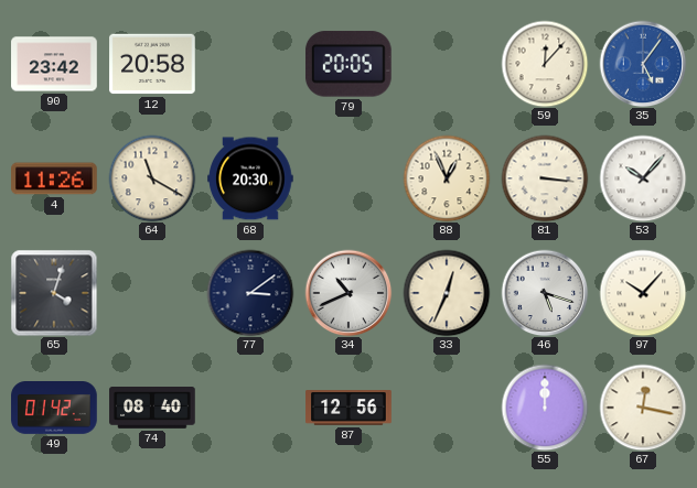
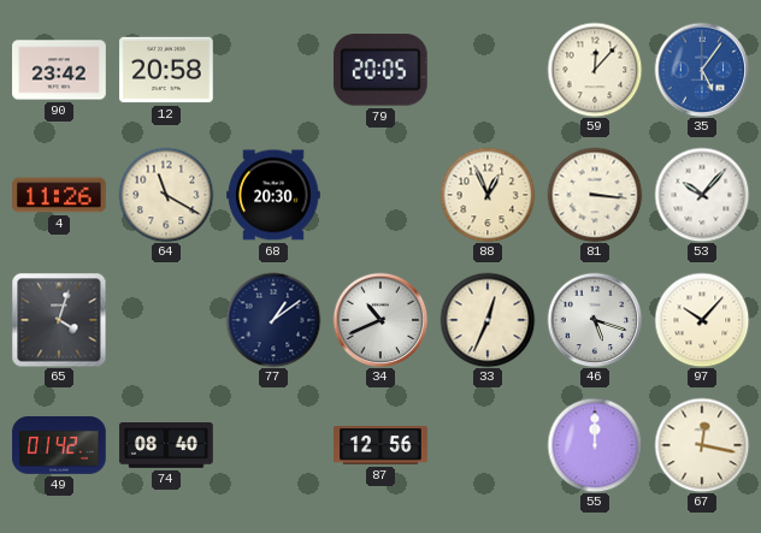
77: 3:09 -> 1:09 (273, 320)
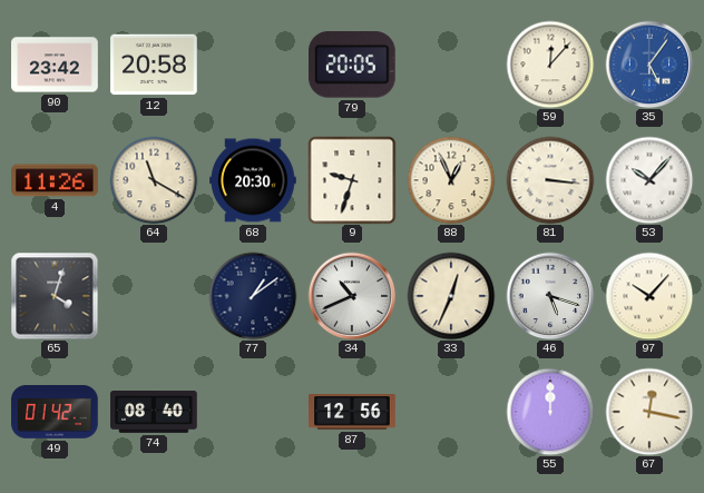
9: none -> 9:33 (352, 180)
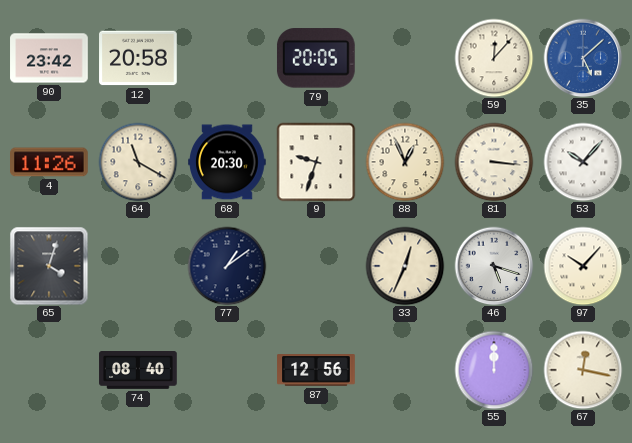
35: 5:06 -> 5:08 (583, 58)
34: 10:41 -> none (352, 296)
49: 01:42 -> none (55, 413)
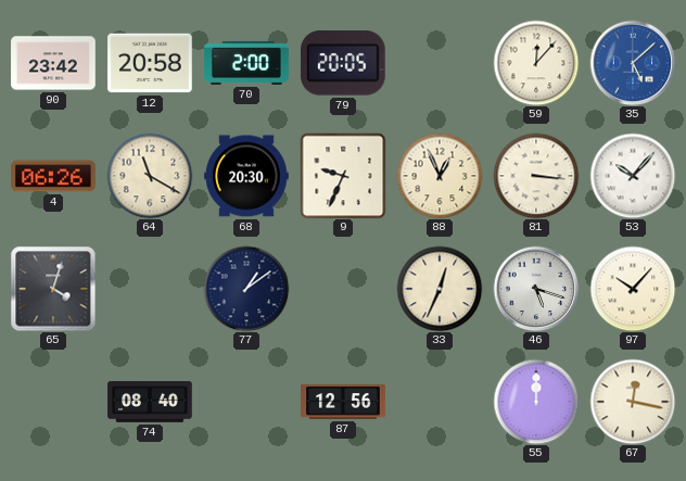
70: none -> 2:00 (246, 63)
4: 11:26 -> 06:26 (53, 176)
9: 9:33 -> 9:34 (343, 176)
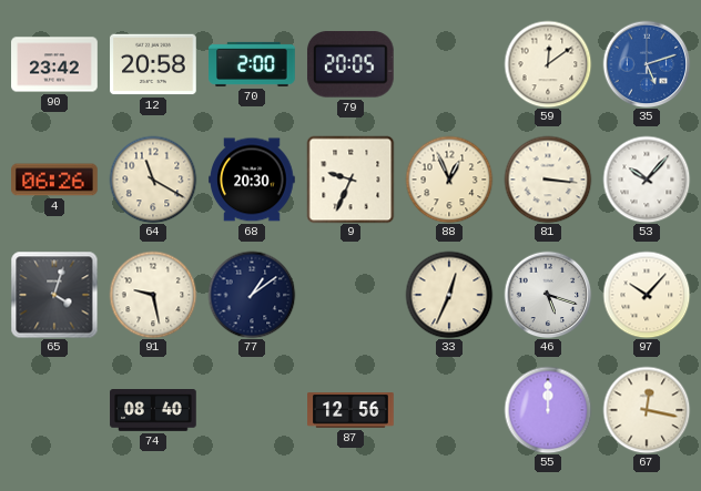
59: 12:07 -> 12:09 (548, 64)
35: 5:08 -> 5:12 (647, 64)
91: none -> 9:28 (153, 295)
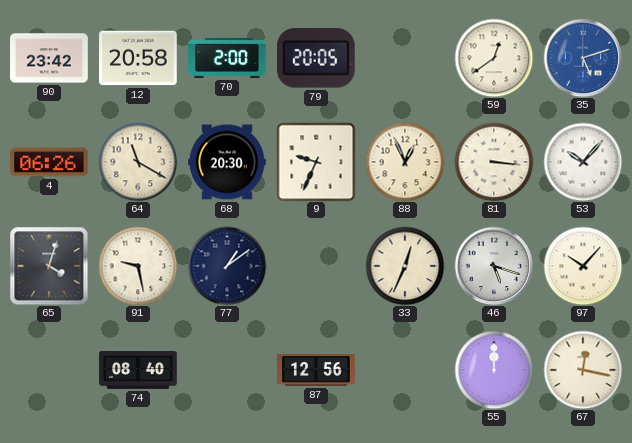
59: 12:09 -> 12:39 (494, 58)
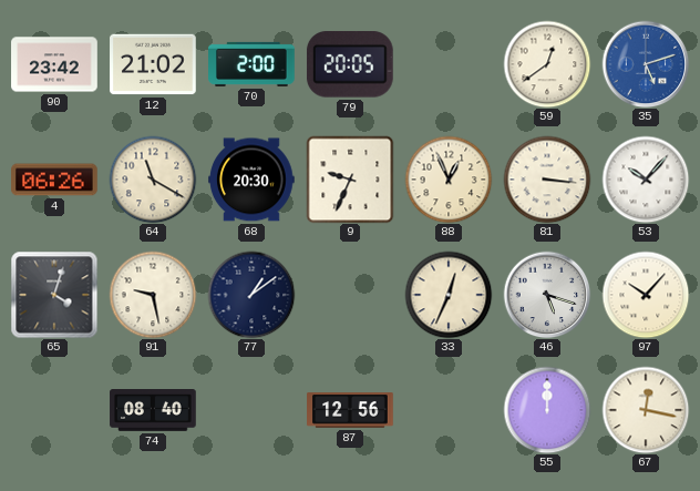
12: 20:58 -> 21:02 (153, 64)
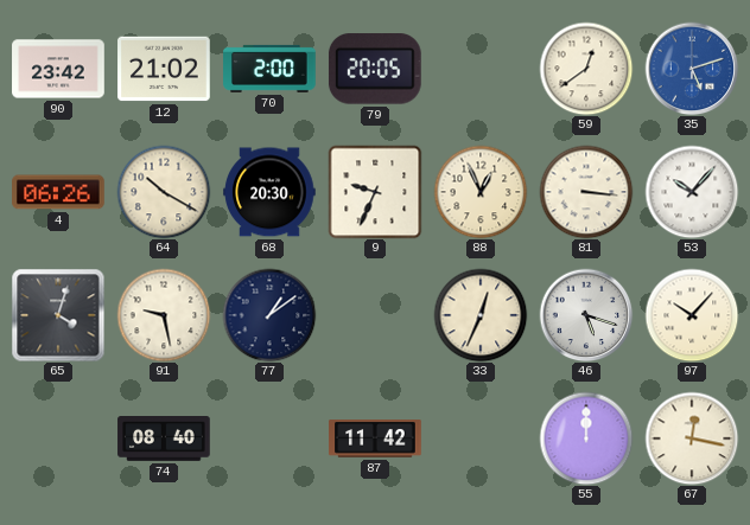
64: 11:20 -> 10:20 (164, 192)
87: 12:56 -> 11:42 (375, 438)
